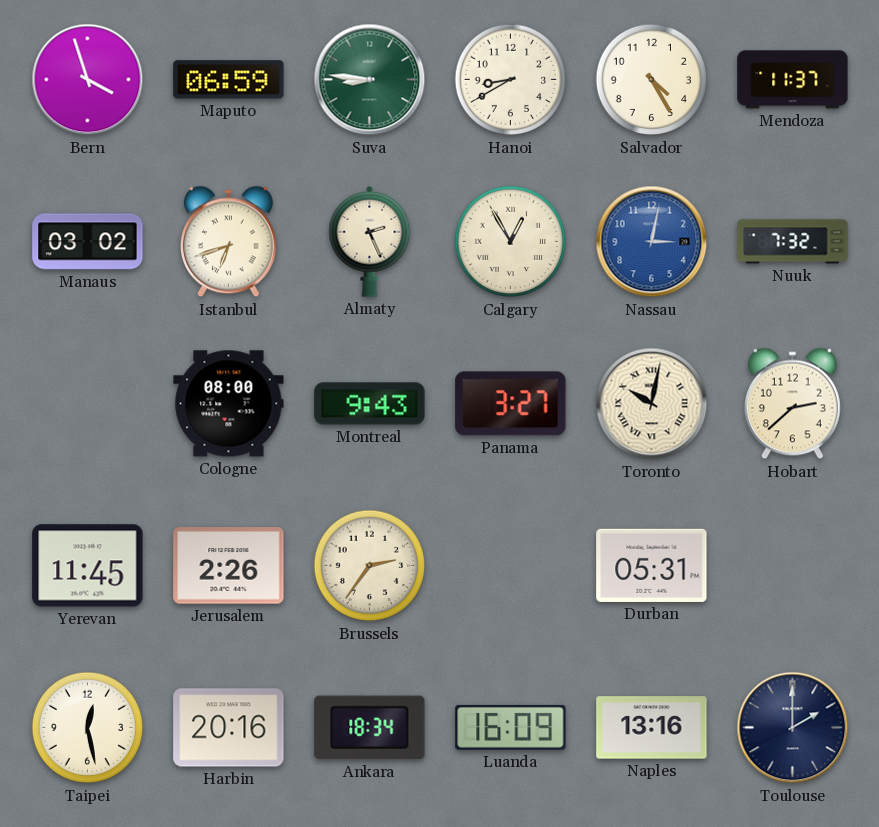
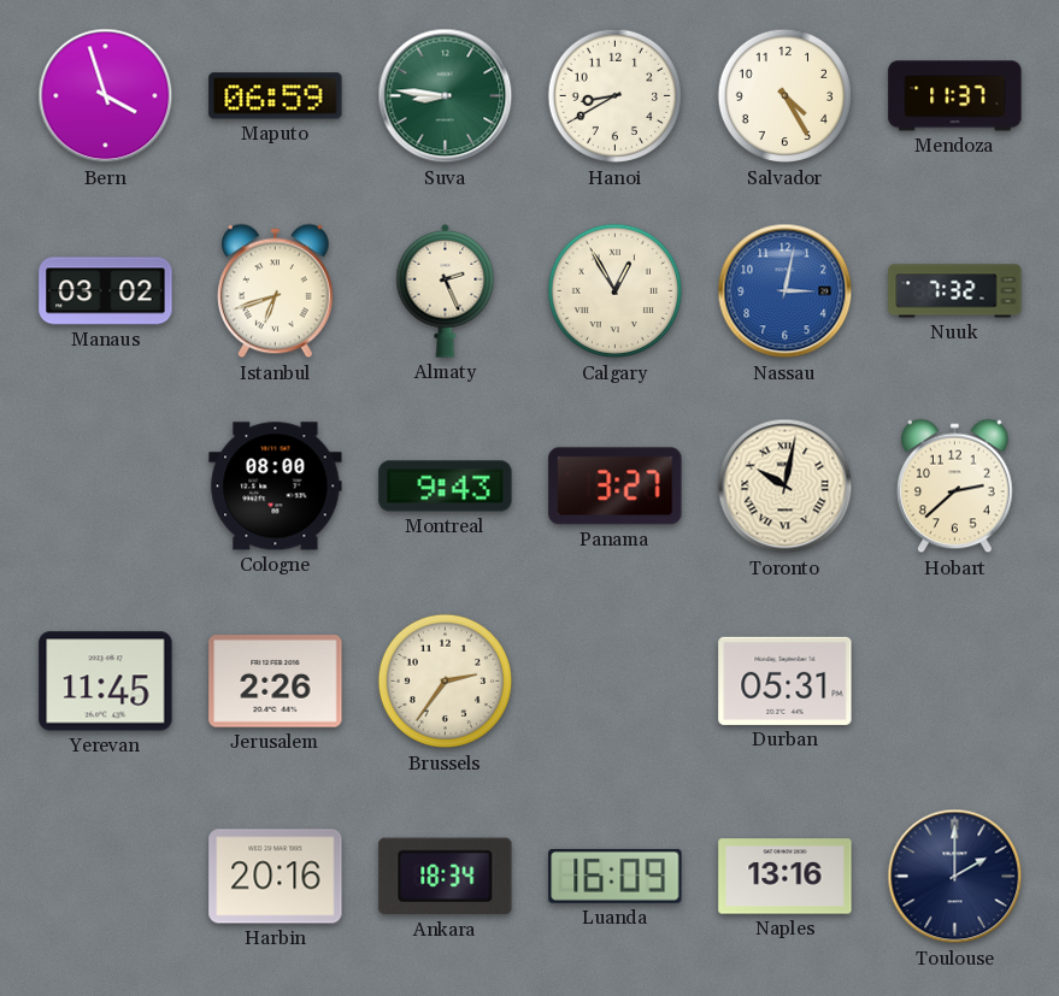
Taipei: 12:28 -> none (88, 728)
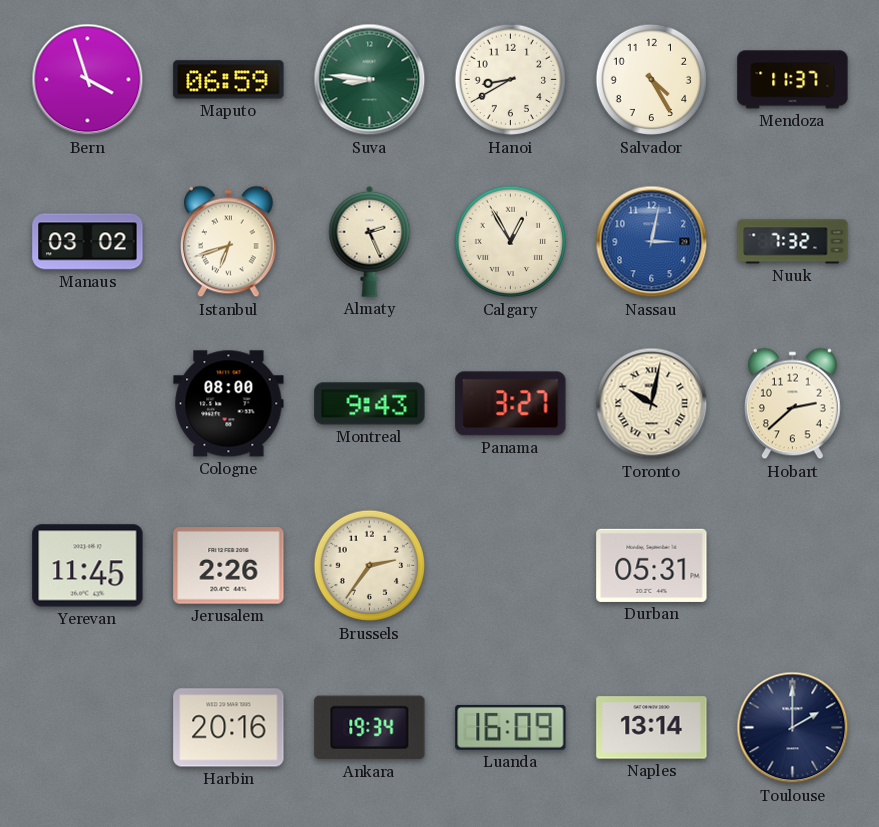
Ankara: 18:34 -> 19:34 (370, 728)
Naples: 13:16 -> 13:14 (652, 728)
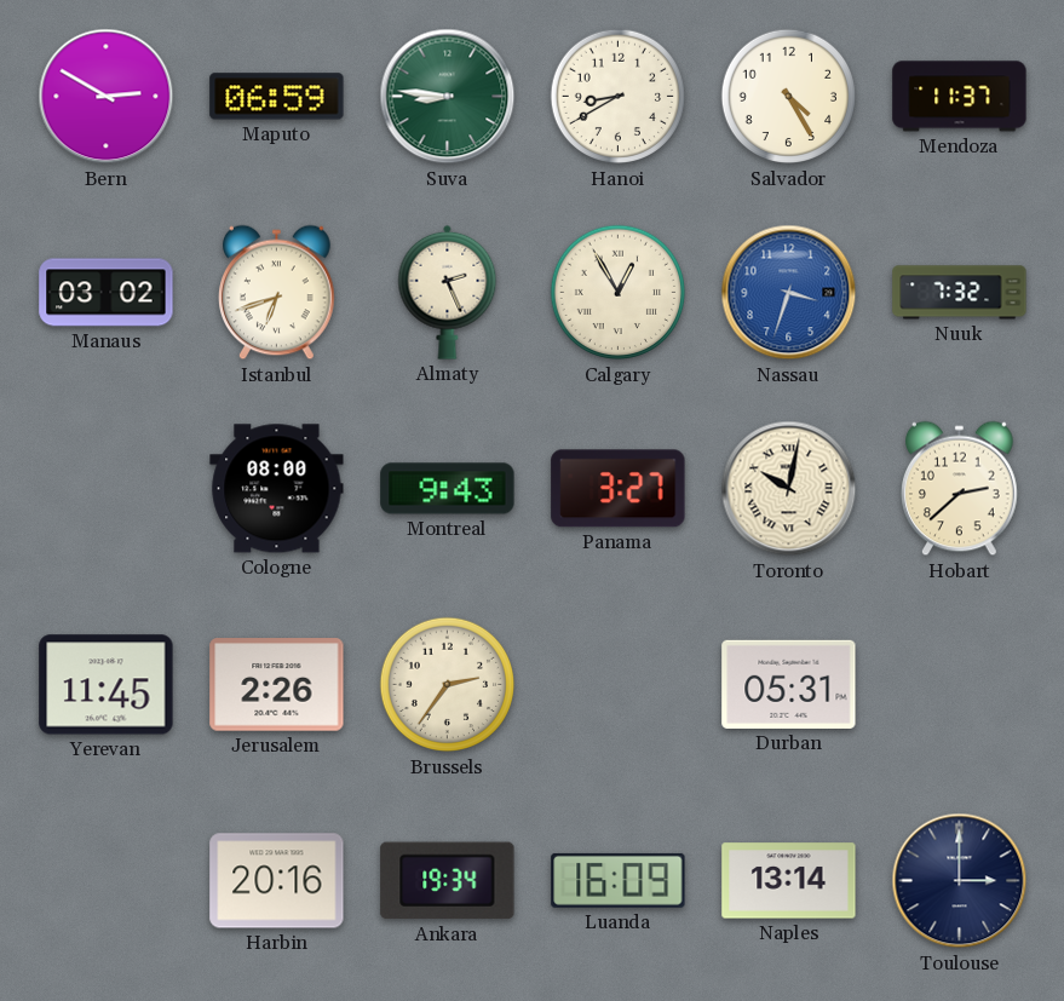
Bern: 3:57 -> 2:50 (107, 97)
Nassau: 3:02 -> 3:33 (789, 293)
Toulouse: 2:00 -> 3:00 (960, 881)
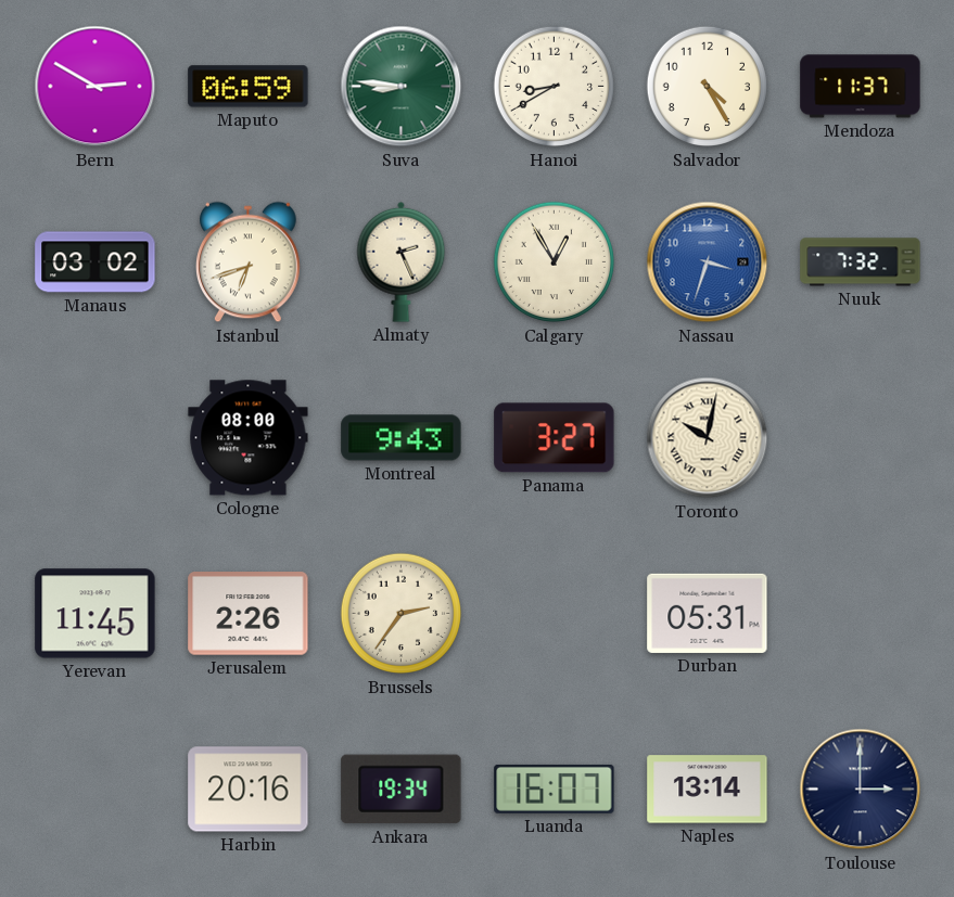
Hobart: 2:38 -> none (960, 489)
Luanda: 16:09 -> 16:07 (555, 789)
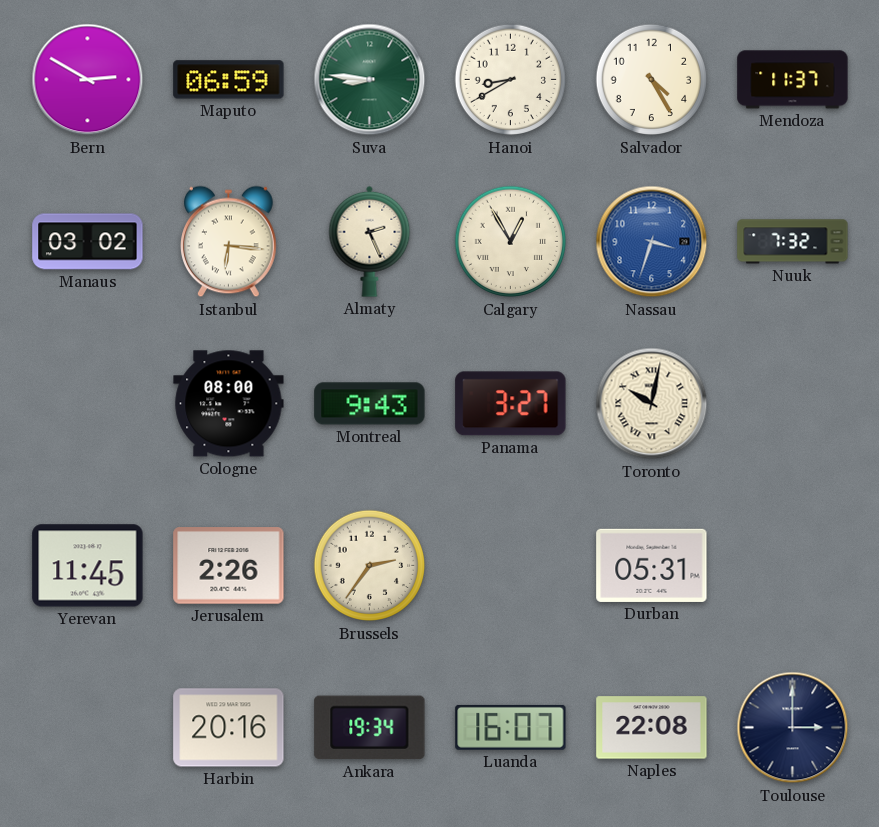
Istanbul: 6:42 -> 6:16 (229, 242)
Naples: 13:14 -> 22:08 (652, 728)
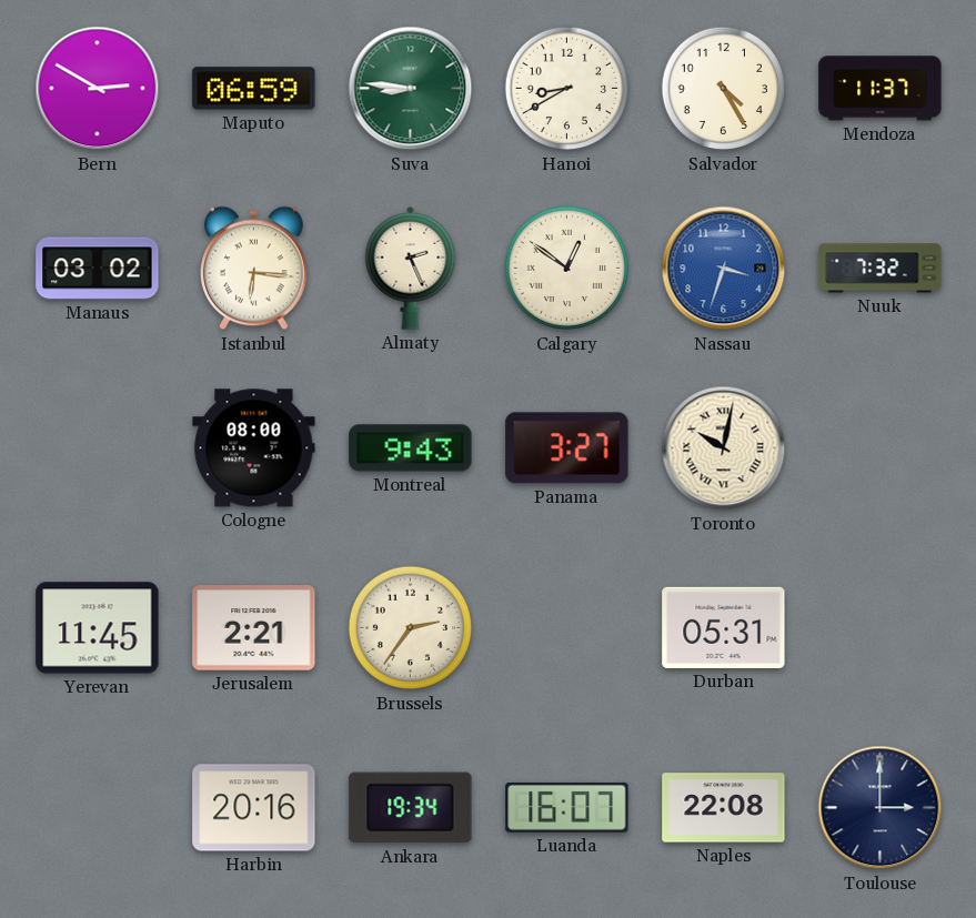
Calgary: 12:55 -> 12:51 (567, 269)
Jerusalem: 2:26 -> 2:21 (254, 628)
